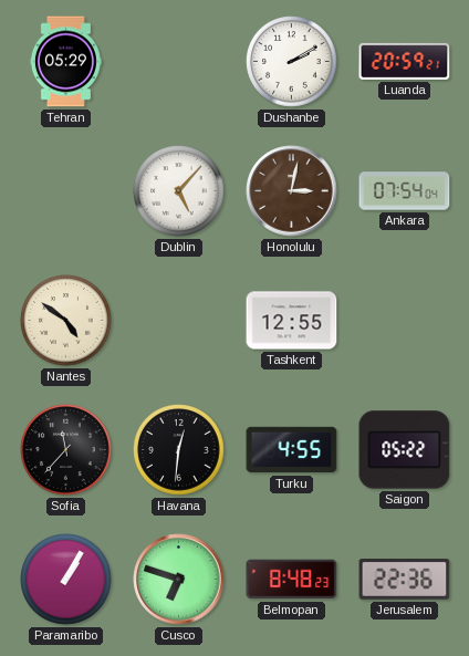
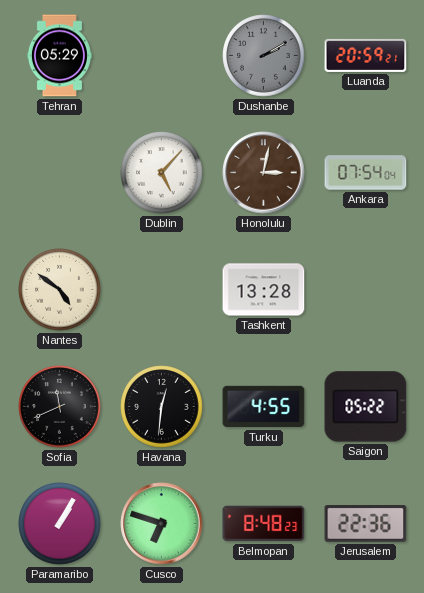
Dushanbe dial: white -> grey (264, 56)
Tashkent: 12:55 -> 13:28 (264, 290)
Sofia: 11:37 -> 11:41 (60, 407)
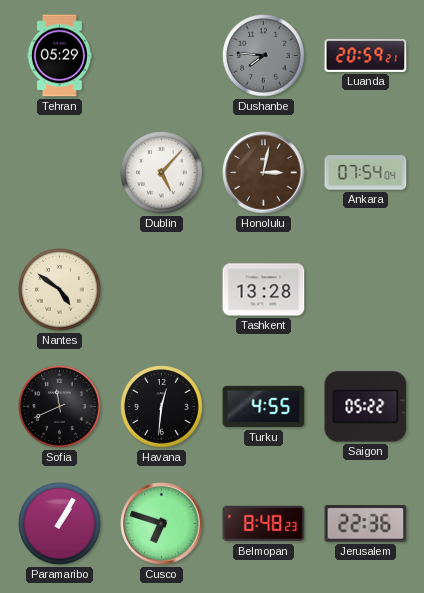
Dushanbe: 2:10 -> 7:46 (264, 56)
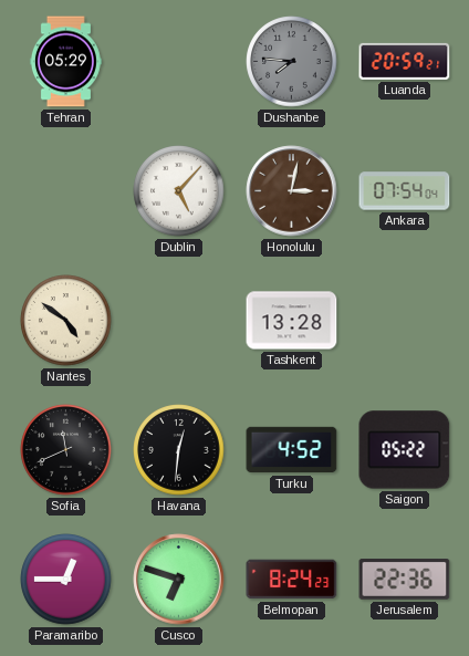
Turku: 4:55 -> 4:52 (292, 450)
Paramaribo: 1:05 -> 12:45 (66, 580)
Belmopan: 8:48 -> 8:24 (292, 580)
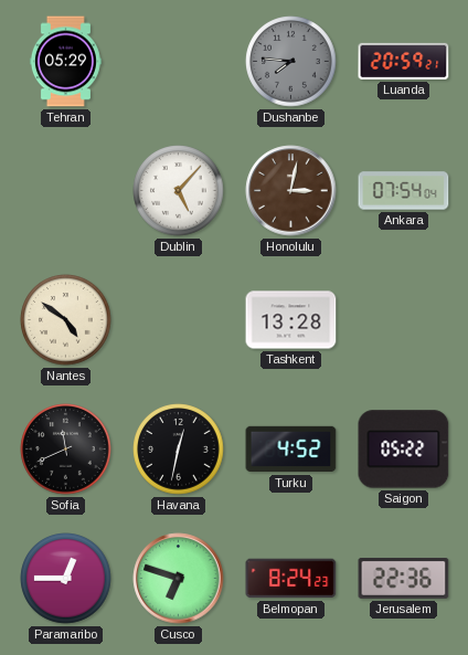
Havana: 12:31 -> 12:32 (179, 450)
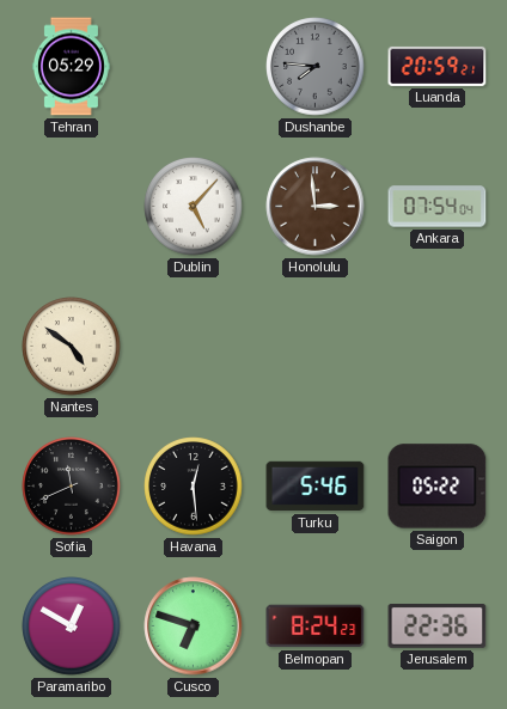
Honolulu: 3:02 -> 2:59 (316, 207)
Tashkent: 13:28 -> none (291, 320)
Havana: 12:32 -> 12:29 (194, 487)
Turku: 4:52 -> 5:46 (316, 487)
Paramaribo: 12:45 -> 12:50 (72, 627)
